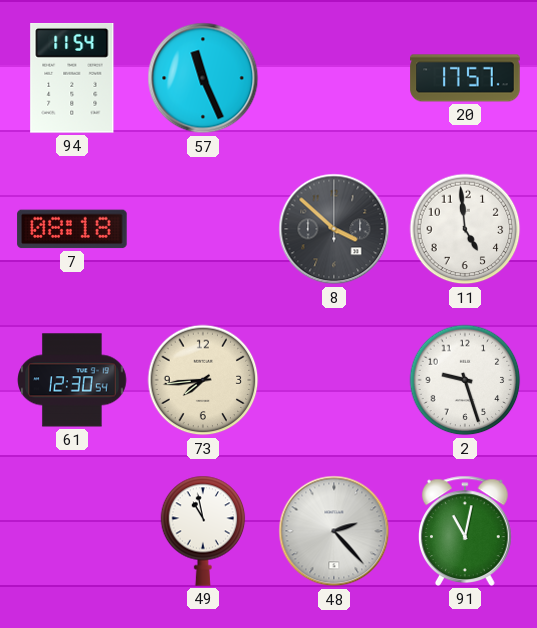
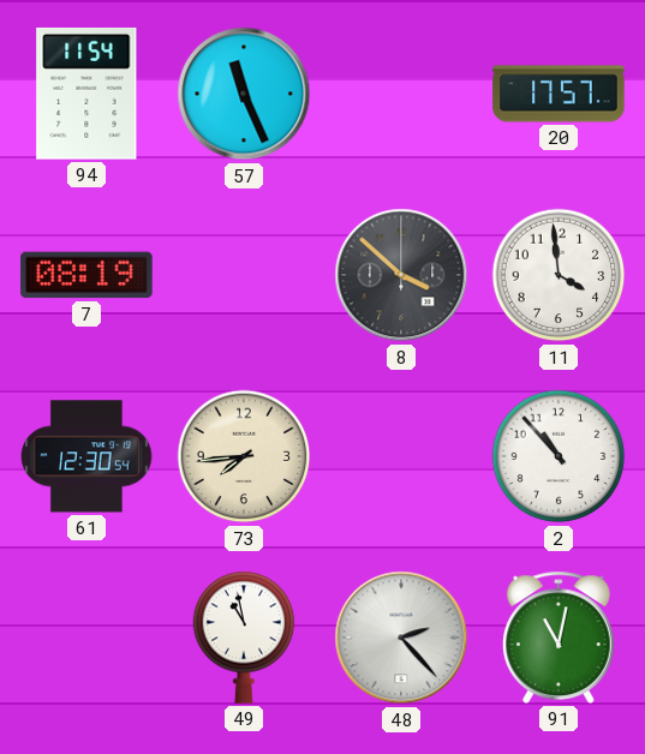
7: 08:18 -> 08:19 (86, 275)
11: 4:59 -> 3:59 (559, 275)
2: 9:27 -> 10:53 (559, 456)
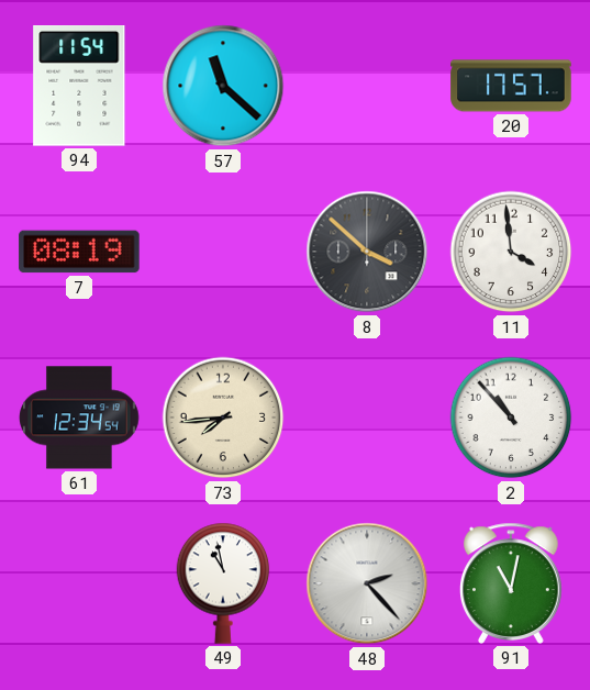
57: 11:26 -> 11:22 (223, 86)
61: 12:30 -> 12:34 (79, 418)
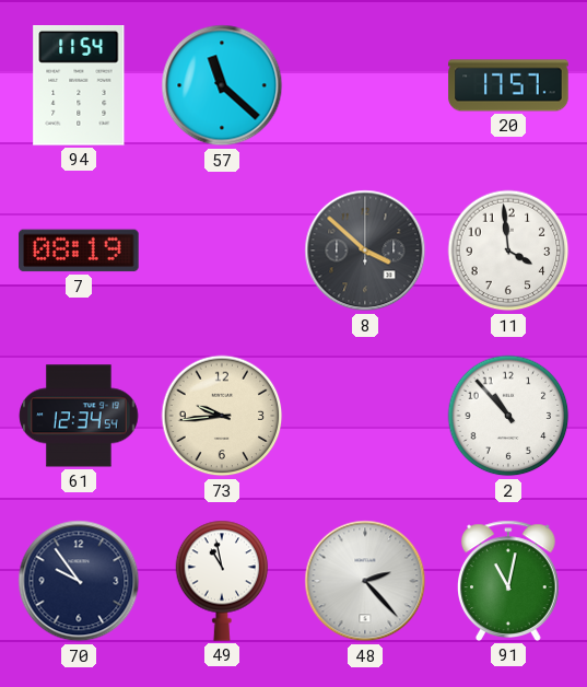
73: 7:44 -> 9:44 (222, 416)
70: none -> 9:54 (79, 581)
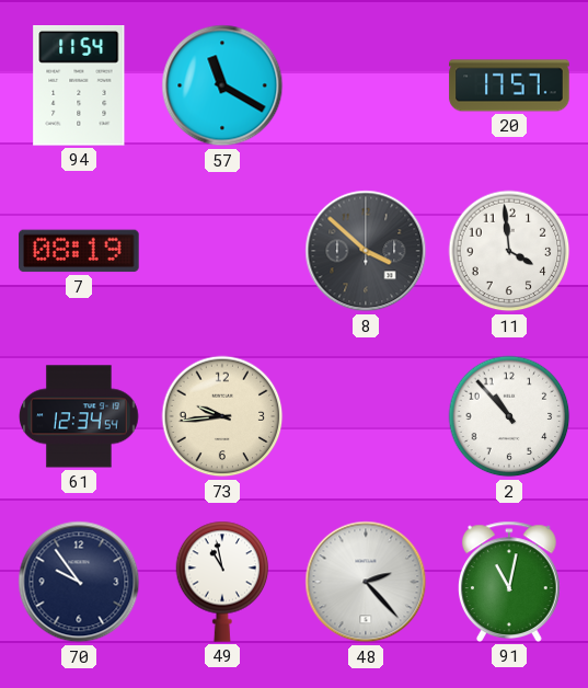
57: 11:22 -> 11:20 (222, 85)
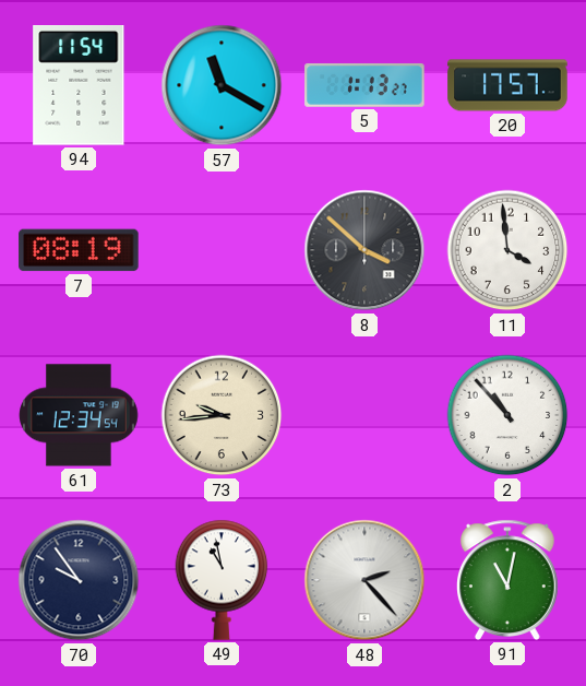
5: none -> 1:13 (364, 85)
